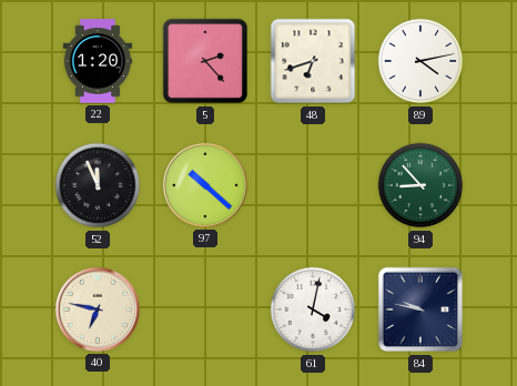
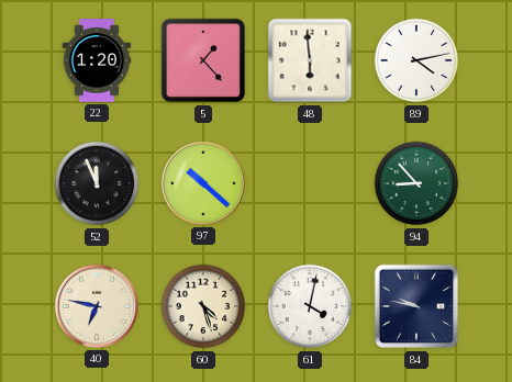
5: 2:23 -> 1:23 (203, 60)
48: 6:42 -> 5:59 (310, 60)
60: none -> 4:27 (203, 306)
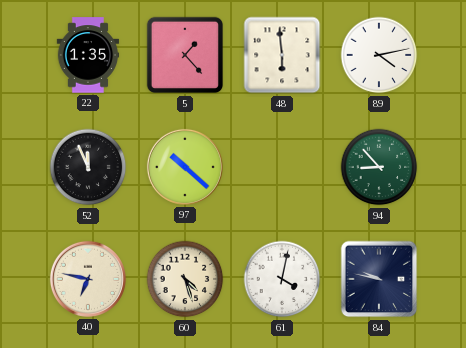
22: 1:20 -> 1:35 (88, 55)
